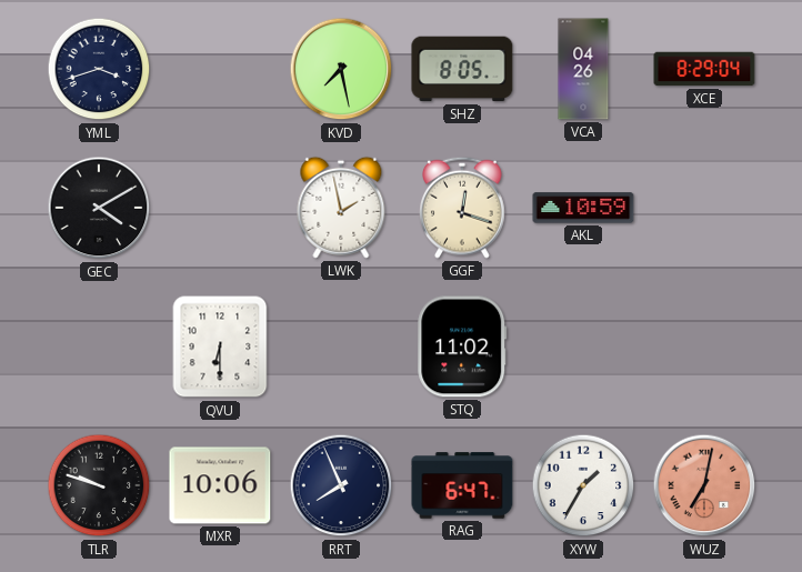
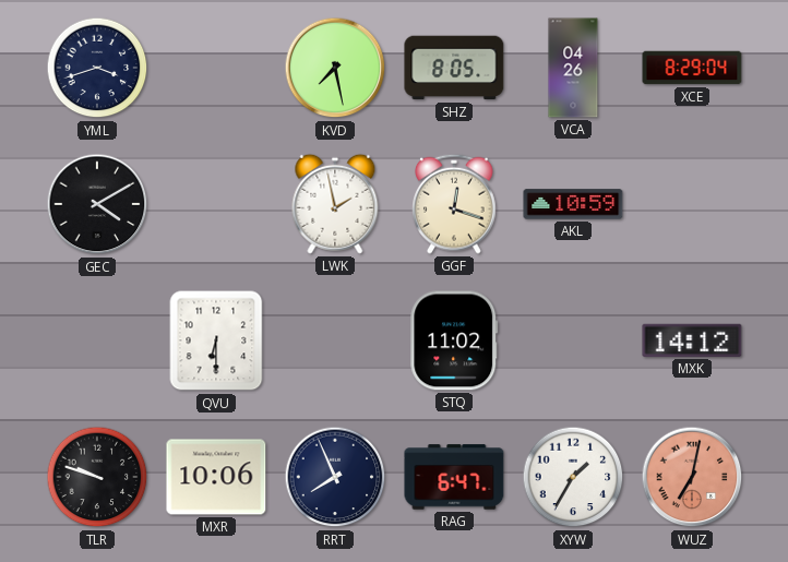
MXK: none -> 14:12 (692, 340)
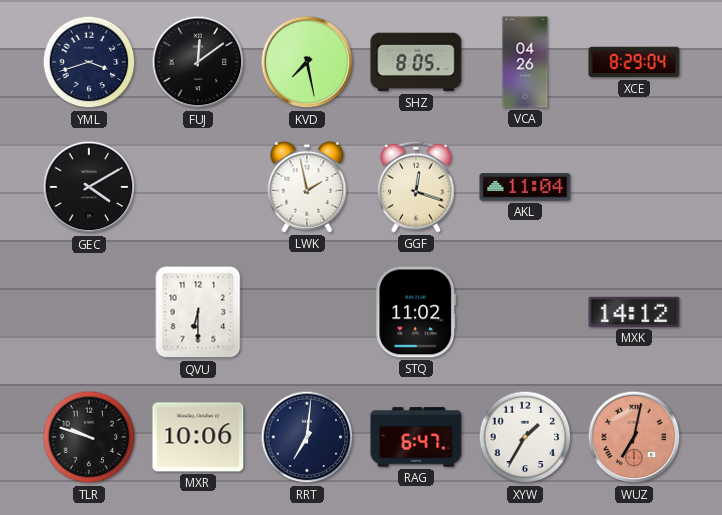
FUJ: none -> 12:09 (198, 62)
AKL: 10:59 -> 11:04 (525, 187)
RRT: 7:56 -> 7:01 (307, 437)
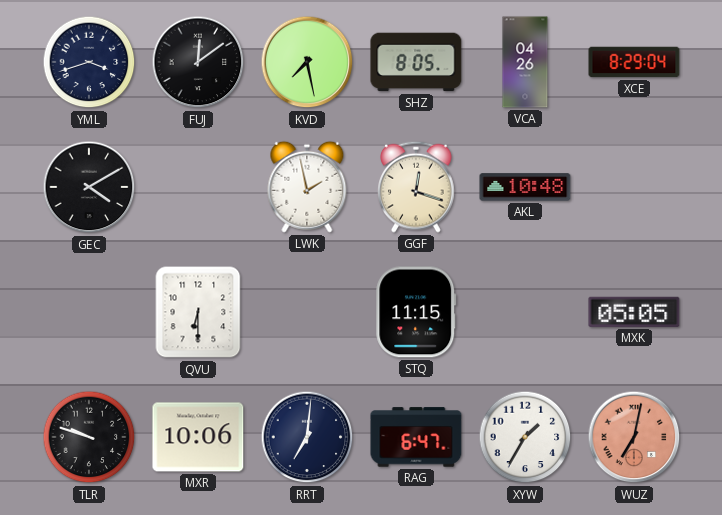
AKL: 11:04 -> 10:48 (525, 187)
STQ: 11:02 -> 11:15 (416, 312)
MXK: 14:12 -> 05:05 (634, 312)
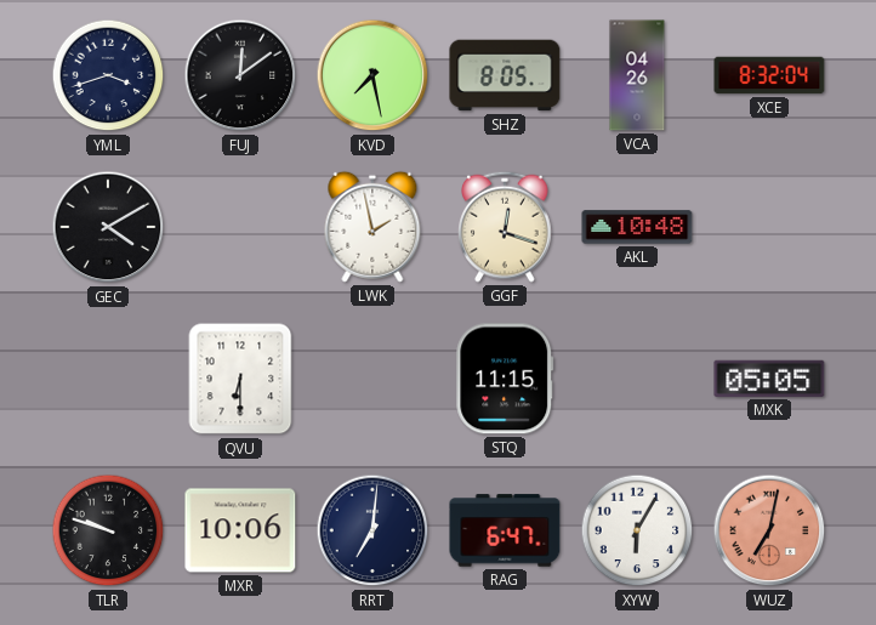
XCE: 8:29 -> 8:32 (769, 75)
XYW: 1:35 -> 6:05 (637, 530)
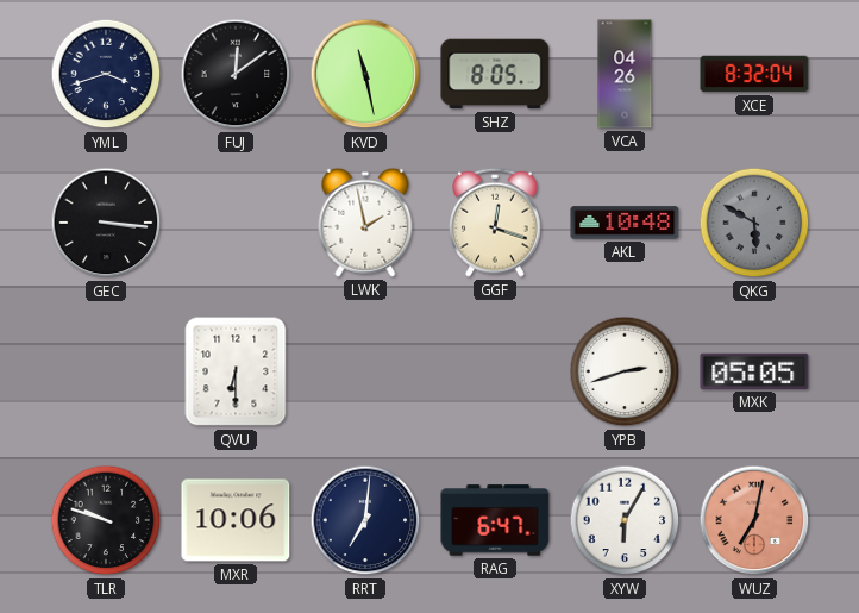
KVD: 7:28 -> 11:28 (365, 74)
GEC: 4:10 -> 3:16 (106, 223)
QKG: none -> 5:50 (754, 223)
STQ: 11:15 -> none (505, 379)
YPB: none -> 2:42 (625, 371)
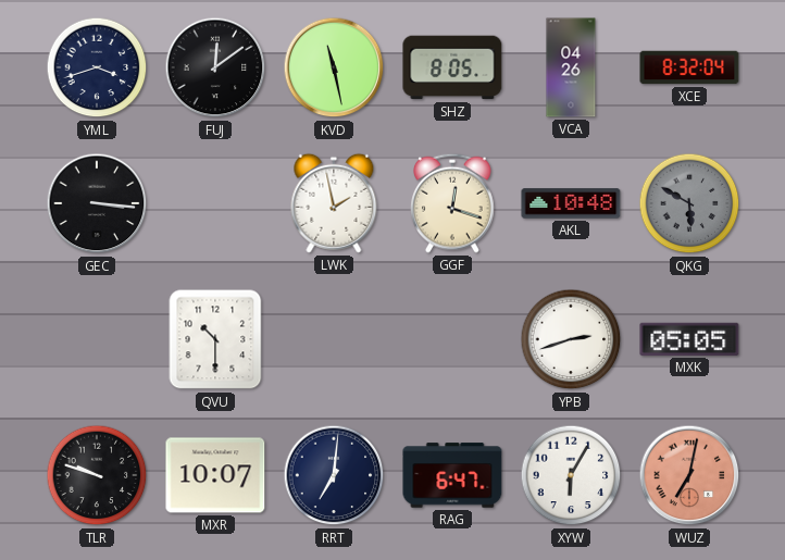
QVU: 6:30 -> 10:30 (215, 339)
MXR: 10:06 -> 10:07 (215, 475)
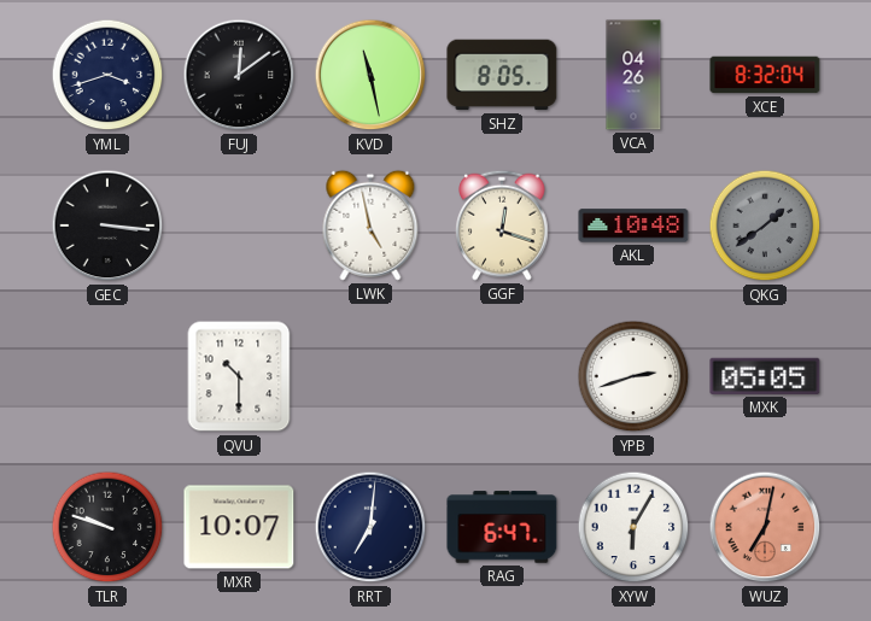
LWK: 1:58 -> 4:58 (370, 225)
QKG: 5:50 -> 1:39 (765, 225)
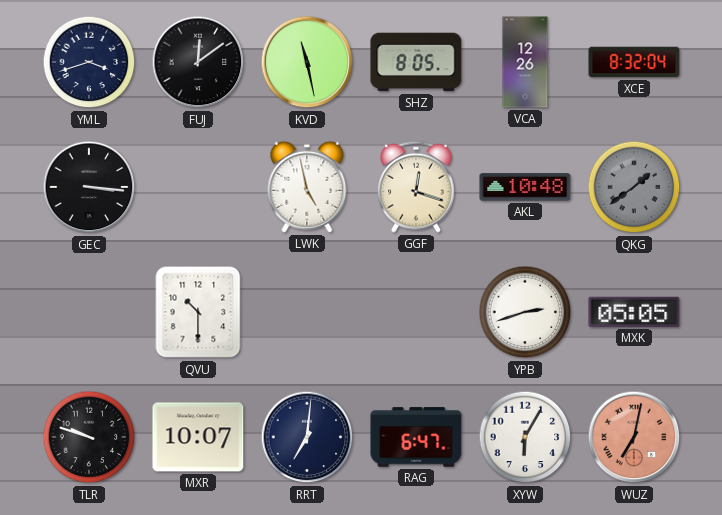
VCA: 04:26 -> 12:26 (525, 62)
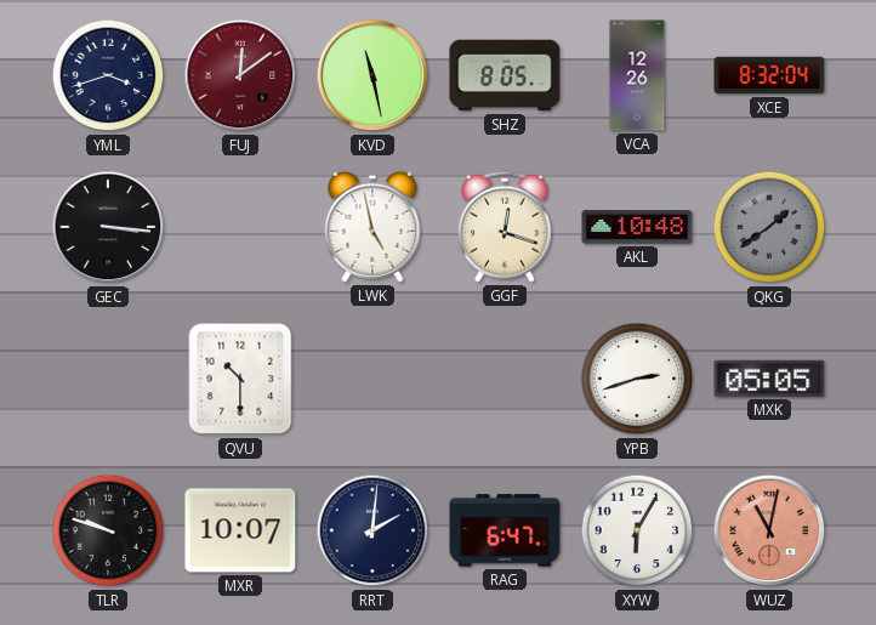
FUJ dial: black -> burgundy (240, 75)
RRT: 7:01 -> 2:01 (372, 530)
WUZ: 7:02 -> 11:02 (769, 530)
